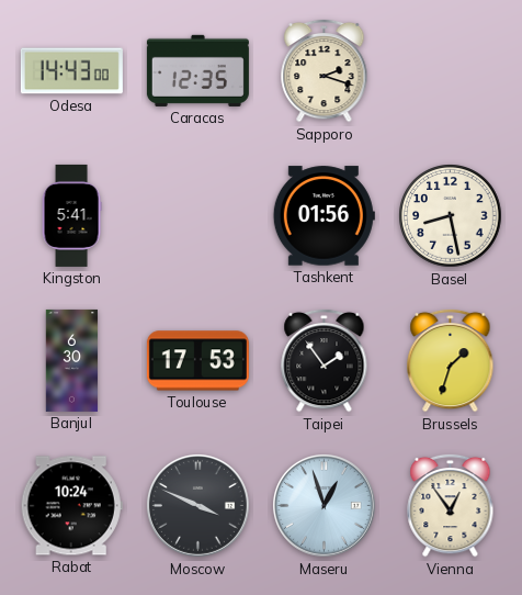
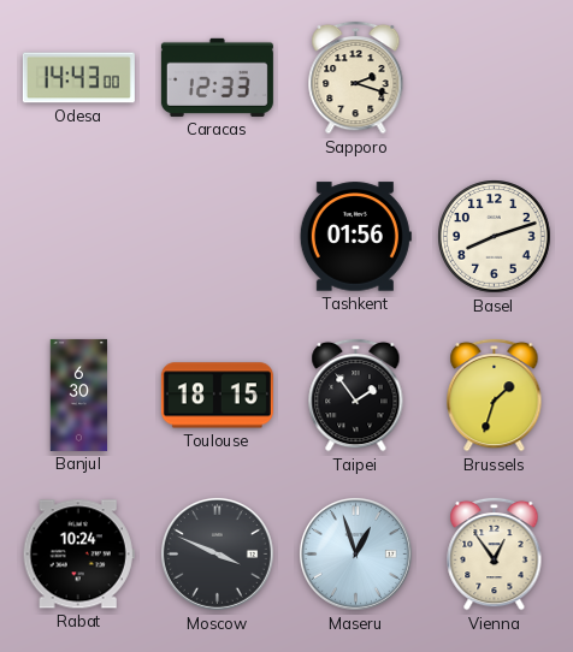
Caracas: 12:35 -> 12:33 (217, 77)
Kingston: 5:41 -> none (71, 215)
Basel: 8:28 -> 8:12 (495, 237)
Toulouse: 17:53 -> 18:15 (217, 396)
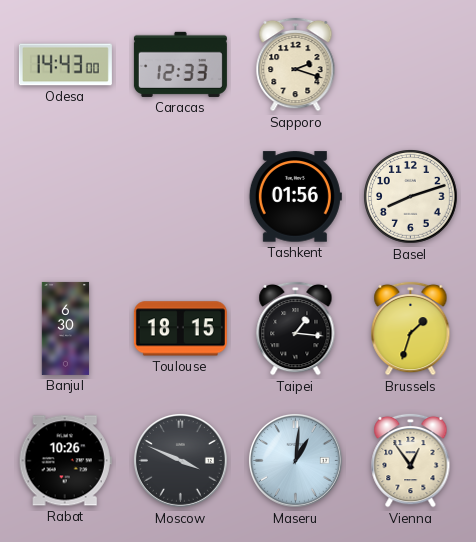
Taipei: 1:54 -> 1:16 (296, 328)
Rabat: 10:24 -> 10:26 (65, 461)
Maseru: 12:57 -> 1:01 (295, 460)
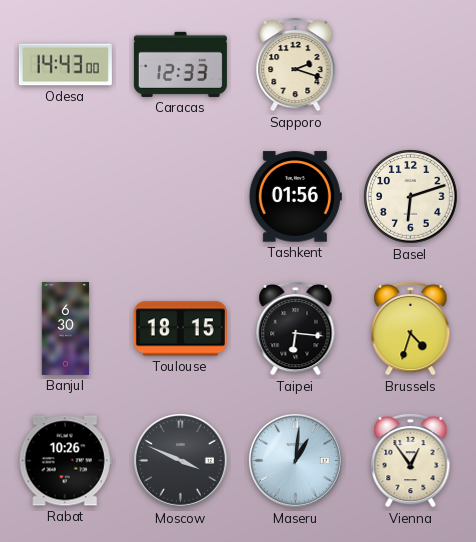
Basel: 8:12 -> 6:12 (411, 197)
Taipei: 1:16 -> 6:16 (296, 328)
Brussels: 1:33 -> 4:33 (411, 328)
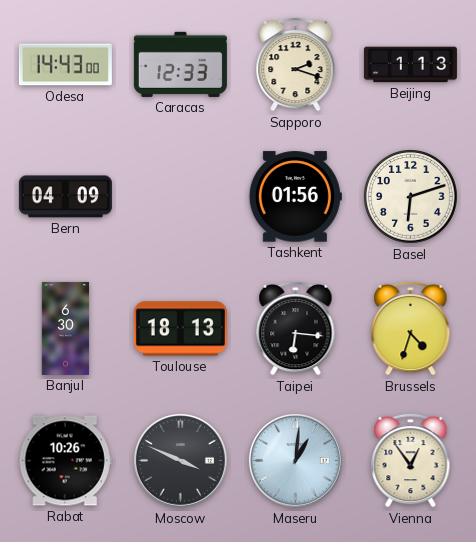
Beijing: none -> 1:13 (410, 65)
Bern: none -> 04:09 (65, 197)
Toulouse: 18:15 -> 18:13 (180, 329)
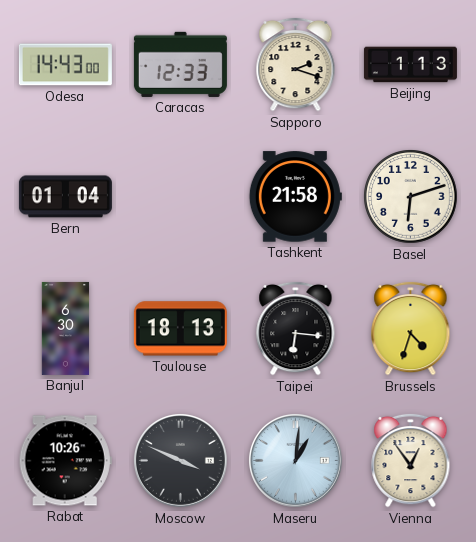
Bern: 04:09 -> 01:04 (65, 197)
Tashkent: 01:56 -> 21:58 (295, 197)
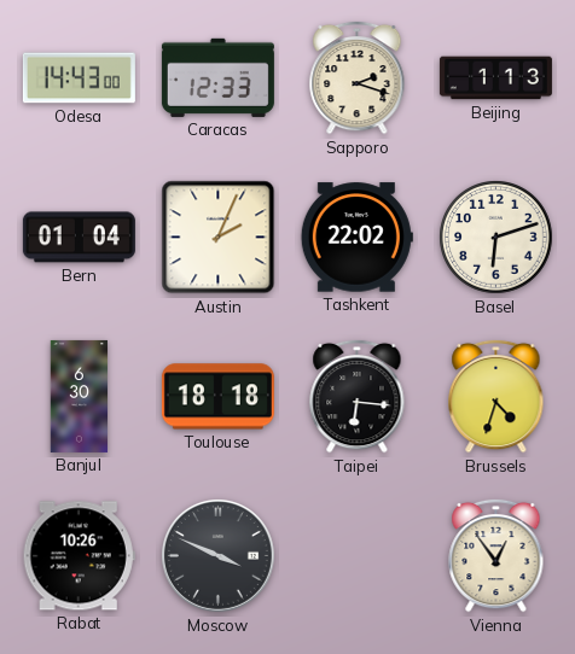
Austin: none -> 2:04 (219, 238)
Tashkent: 21:58 -> 22:02 (356, 238)
Toulouse: 18:13 -> 18:18 (217, 397)
Maseru: 1:01 -> none (295, 460)
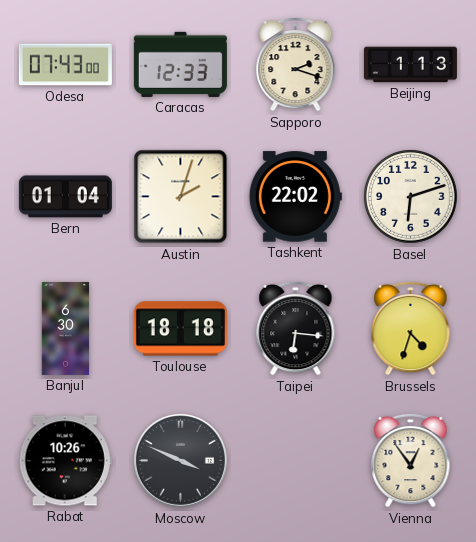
Odesa: 14:43 -> 07:43 (65, 65)
Austin: 2:04 -> 2:03 (181, 197)
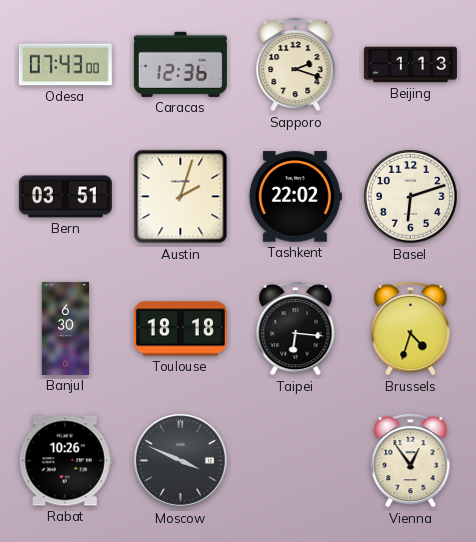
Caracas: 12:33 -> 12:36 (180, 64)
Bern: 01:04 -> 03:51 (65, 197)
